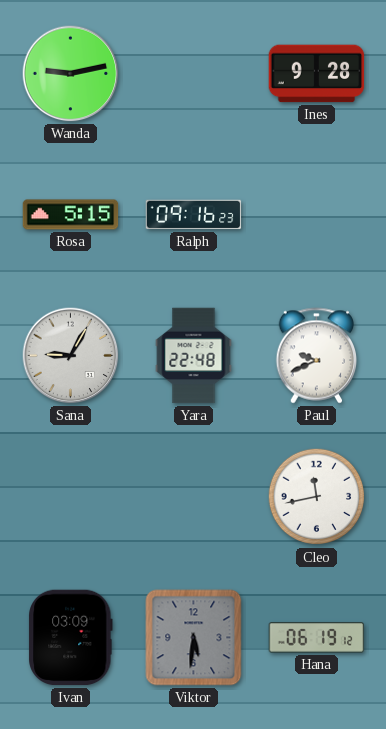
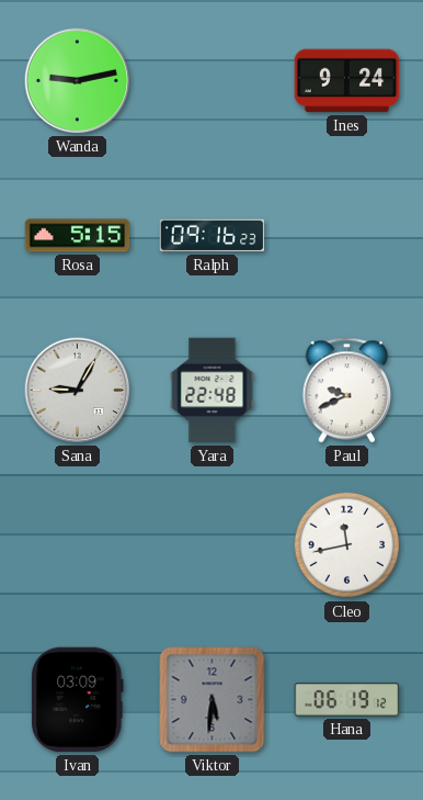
Ines: 9:28 -> 9:24 (347, 81)
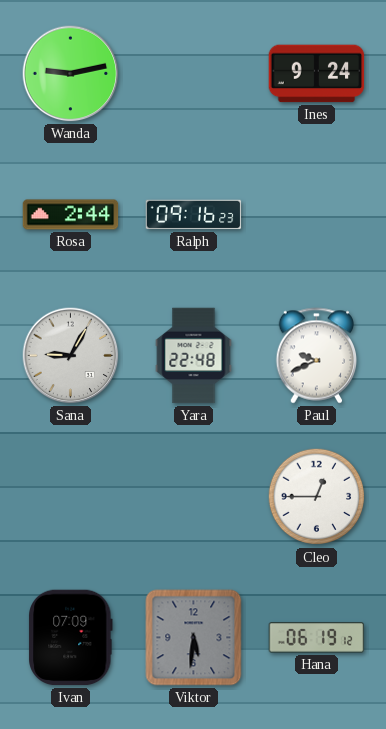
Rosa: 5:15 -> 2:44 (71, 215)
Cleo: 11:43 -> 12:45 (317, 497)
Ivan: 03:09 -> 07:09 (71, 638)
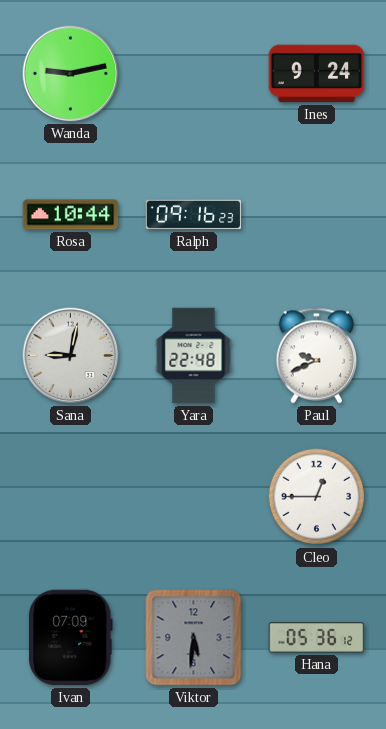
Rosa: 2:44 -> 10:44 (71, 215)
Sana: 9:05 -> 9:02 (71, 356)
Hana: 06:19 -> 05:36 (317, 638)
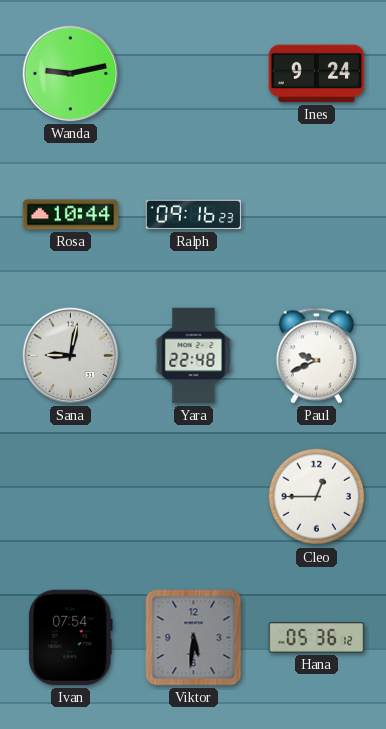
Ivan: 07:09 -> 07:54 (71, 638)
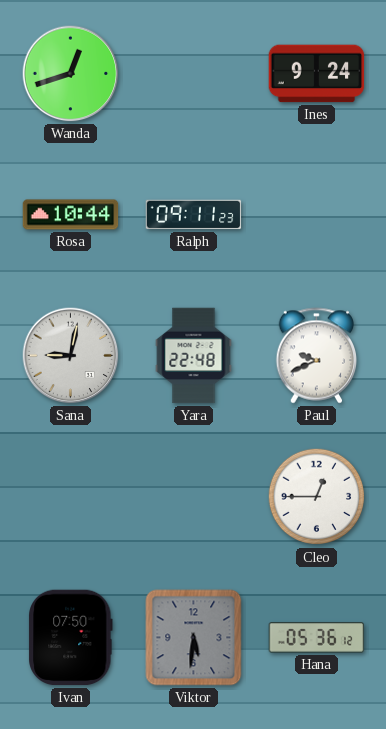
Wanda: 9:13 -> 12:42 (71, 74)
Ralph: 09:16 -> 09:11 (194, 215)
Ivan: 07:54 -> 07:50 (71, 638)
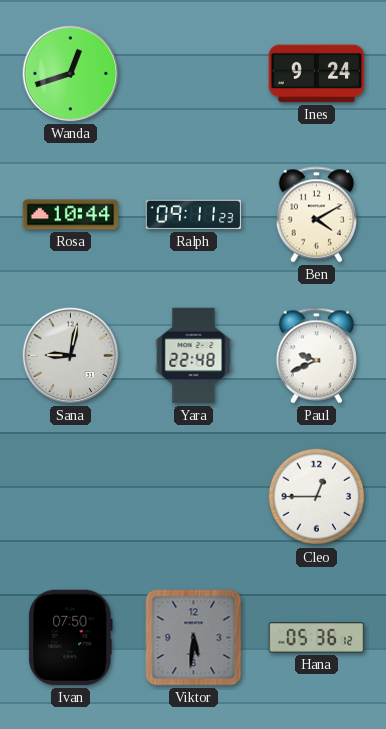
Ben: none -> 4:10 (317, 215)
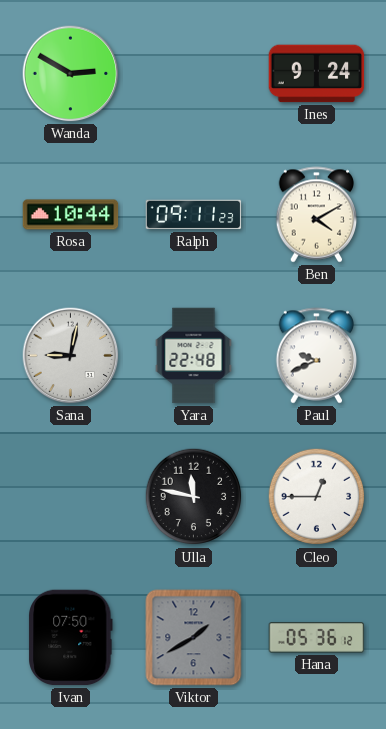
Wanda: 12:42 -> 2:50 (71, 74)
Ulla: none -> 11:47 (194, 497)
Viktor: 5:31 -> 1:40 (194, 638)
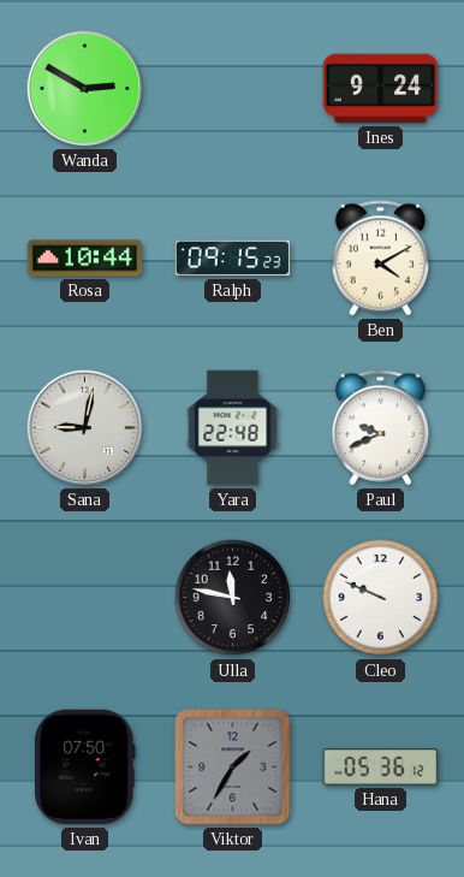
Ralph: 09:11 -> 09:15 (233, 259)
Cleo: 12:45 -> 9:49 (381, 598)
Viktor: 1:40 -> 1:35 (233, 768)
